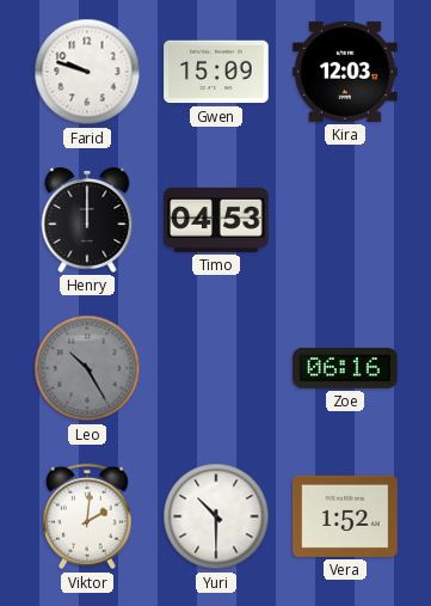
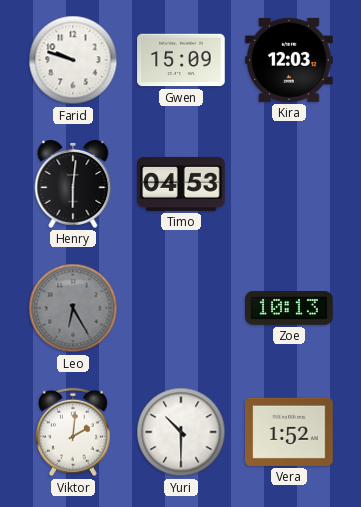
Henry: 12:00 -> 6:01 (73, 184)
Leo: 10:25 -> 6:25 (73, 308)
Zoe: 06:16 -> 10:13 (289, 308)
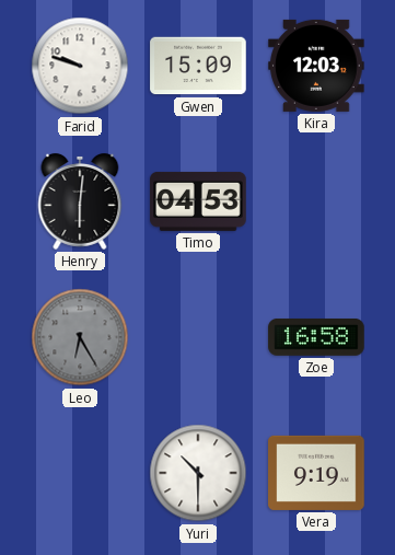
Zoe: 10:13 -> 16:58 (316, 337)
Viktor: 2:01 -> none (74, 432)
Vera: 1:52 -> 9:19 (316, 473)
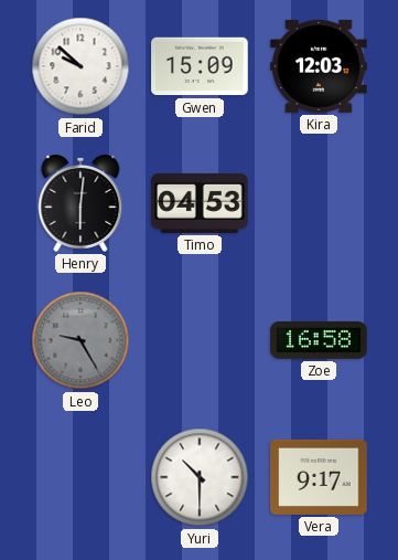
Farid: 9:48 -> 9:52 (80, 66)
Leo: 6:25 -> 9:25 (80, 340)
Vera: 9:19 -> 9:17 (319, 477)
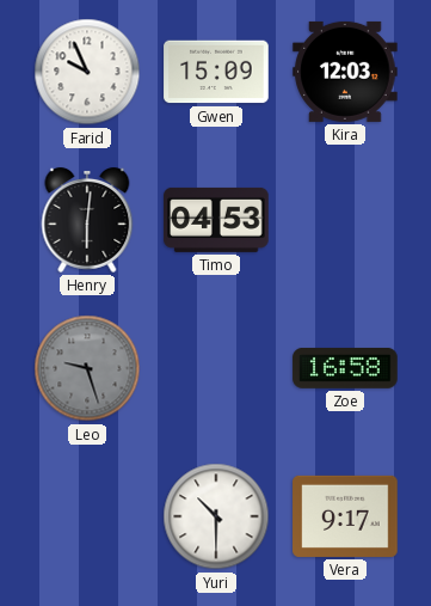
Farid: 9:52 -> 9:56 (87, 72)
Leo: 9:25 -> 9:27 (87, 368)
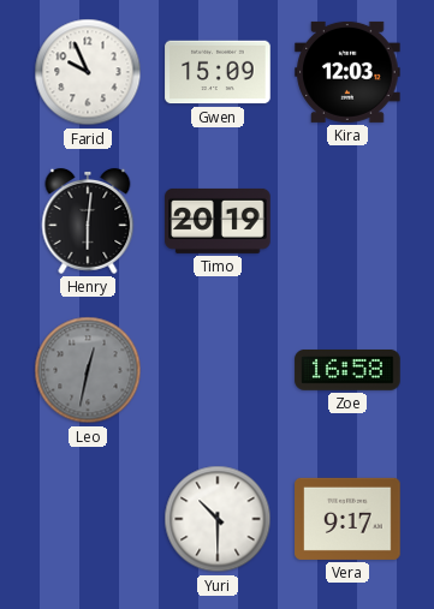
Timo: 04:53 -> 20:19 (218, 221)
Leo: 9:27 -> 12:32 (88, 370)
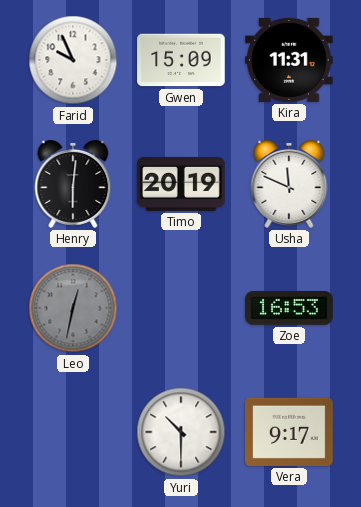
Kira: 12:03 -> 11:31 (289, 60)
Usha: none -> 11:49 (289, 184)
Zoe: 16:58 -> 16:53 (289, 308)
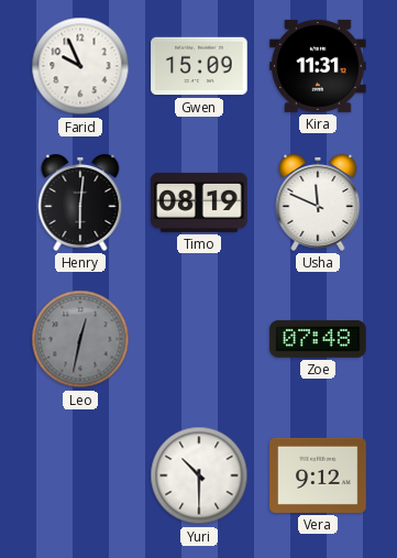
Timo: 20:19 -> 08:19 (199, 203)
Zoe: 16:53 -> 07:48 (318, 339)
Vera: 9:17 -> 9:12 (318, 475)
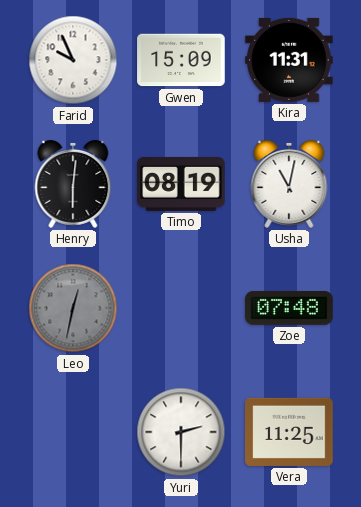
Usha: 11:49 -> 11:02 (289, 184)
Yuri: 10:30 -> 2:30 (181, 432)
Vera: 9:12 -> 11:25 (289, 432)
